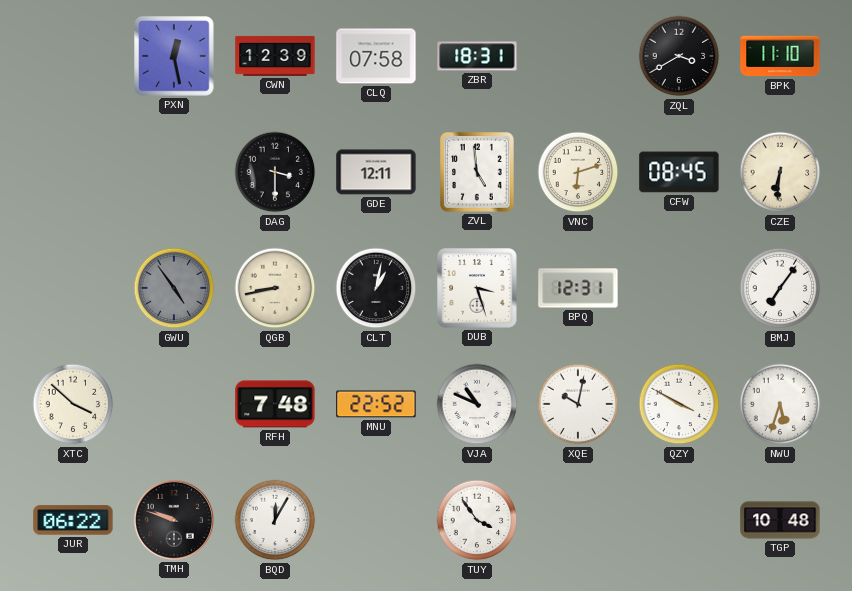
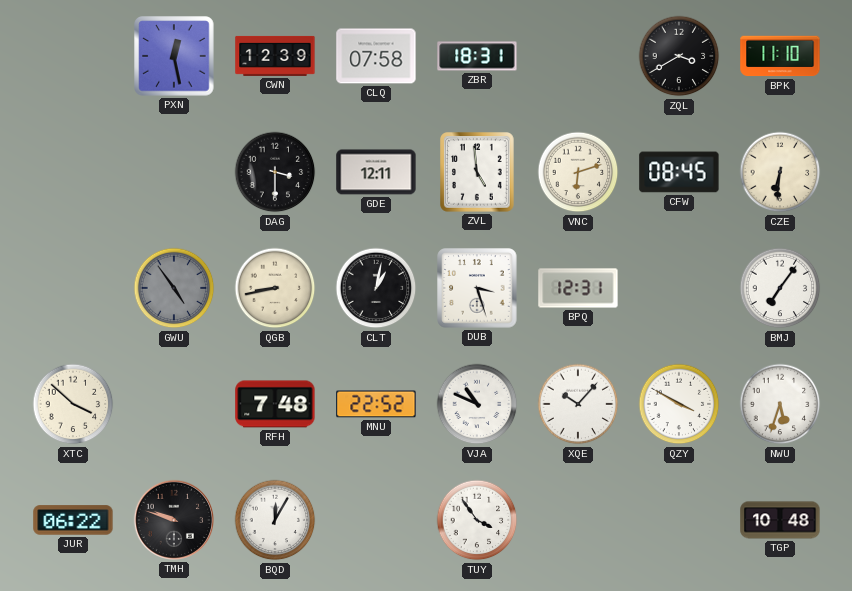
XQE: 10:02 -> 10:07 (578, 404)
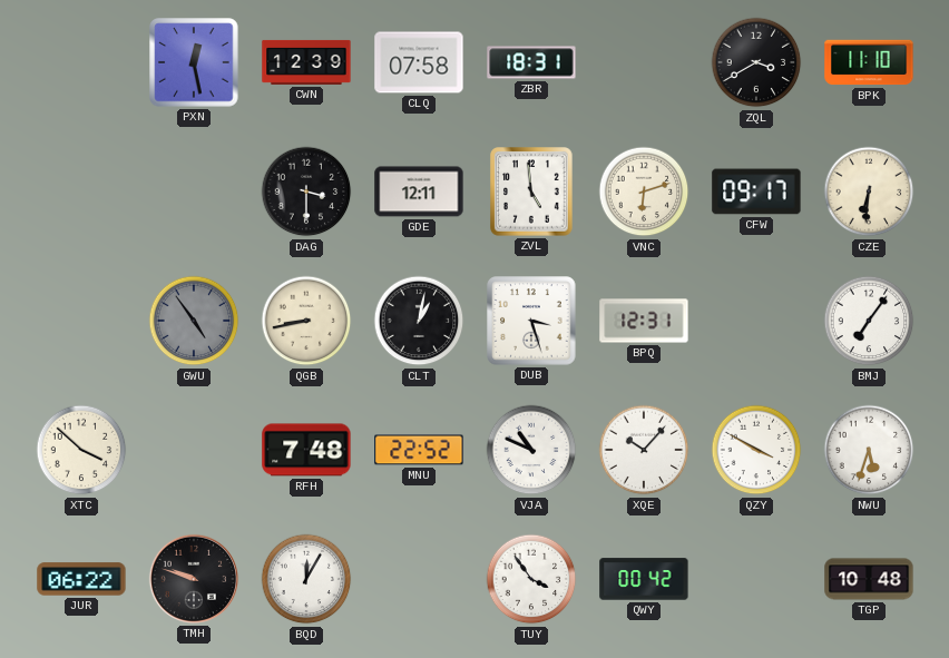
CFW: 08:45 -> 09:17 (756, 191)
QWY: none -> 00:42 (644, 579)
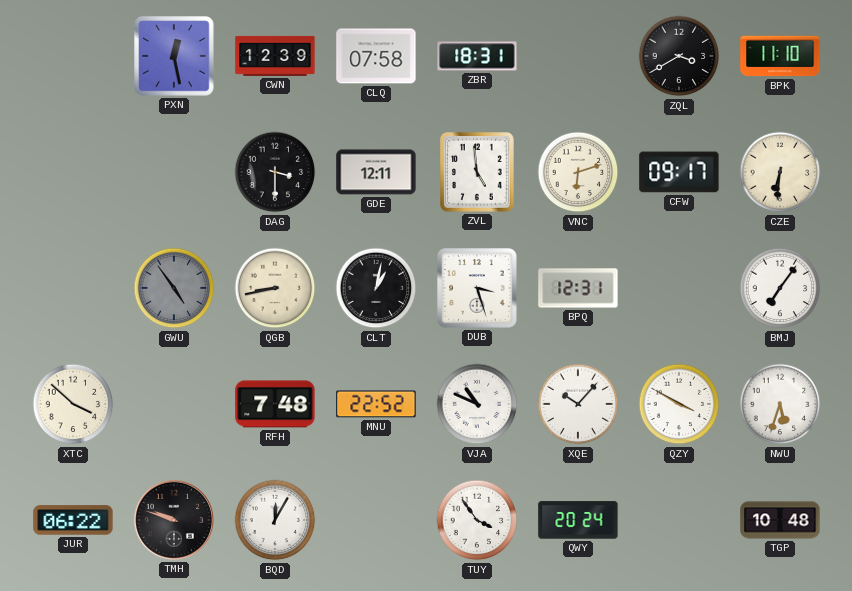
QWY: 00:42 -> 20:24 (578, 520)
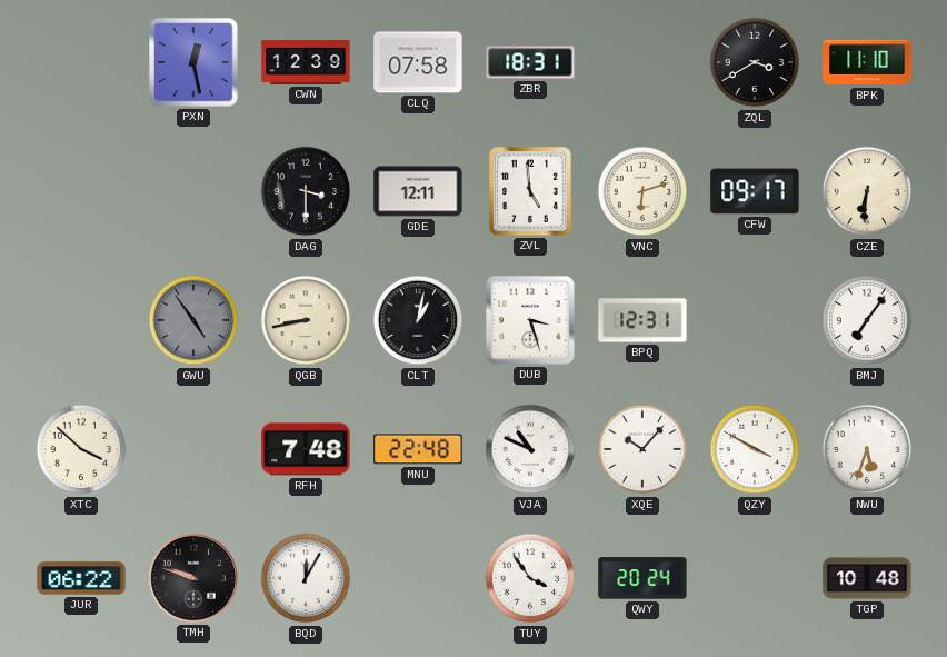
MNU: 22:52 -> 22:48 (418, 449)
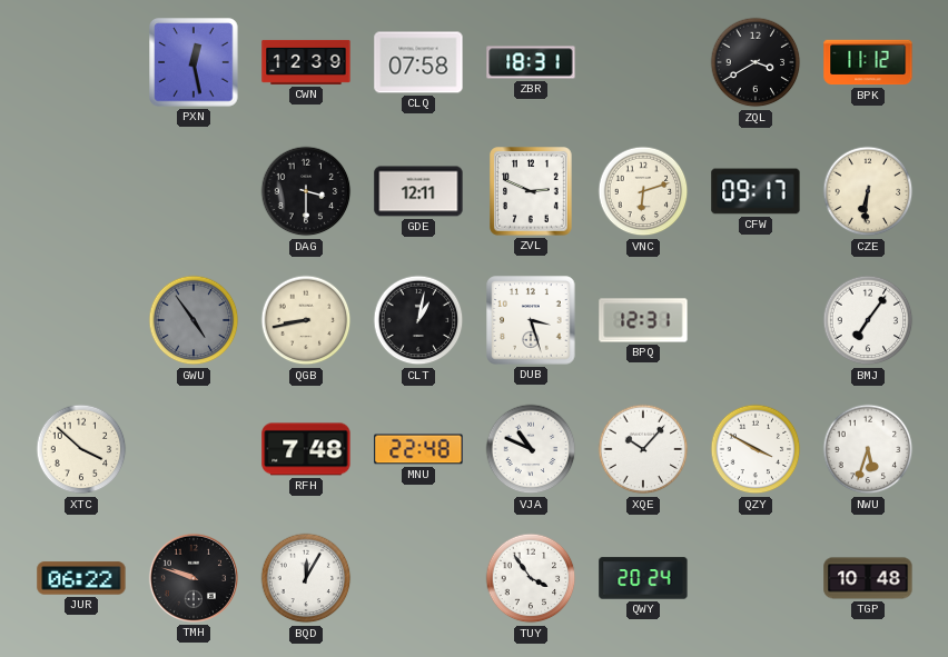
BPK: 11:10 -> 11:12 (868, 62)
ZVL: 4:59 -> 2:49 (532, 192)
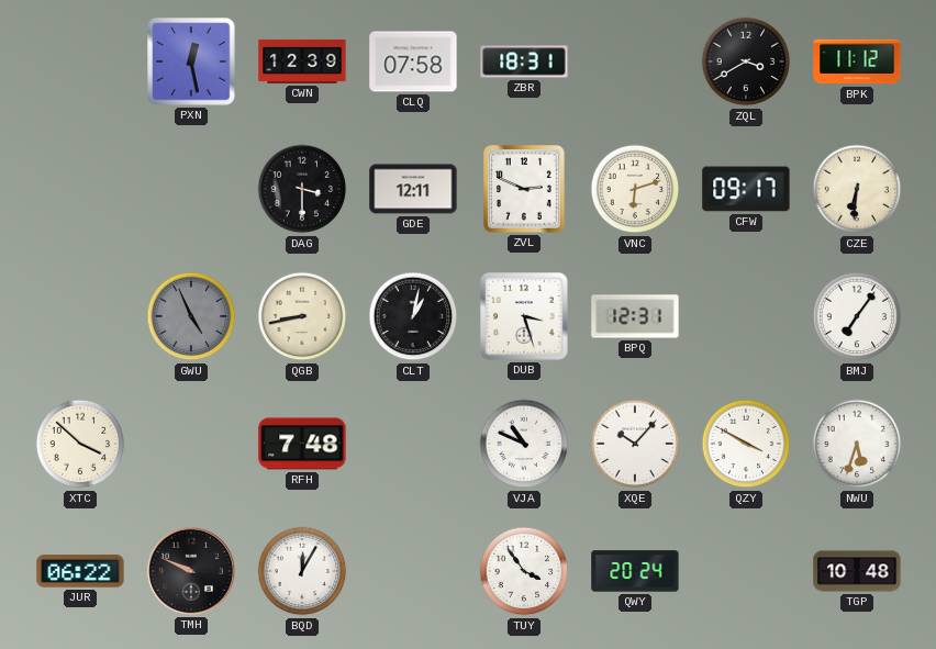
GWU: 4:54 -> 4:56 (191, 316)
MNU: 22:48 -> none (418, 449)
TMH: 9:48 -> 9:49 (191, 571)
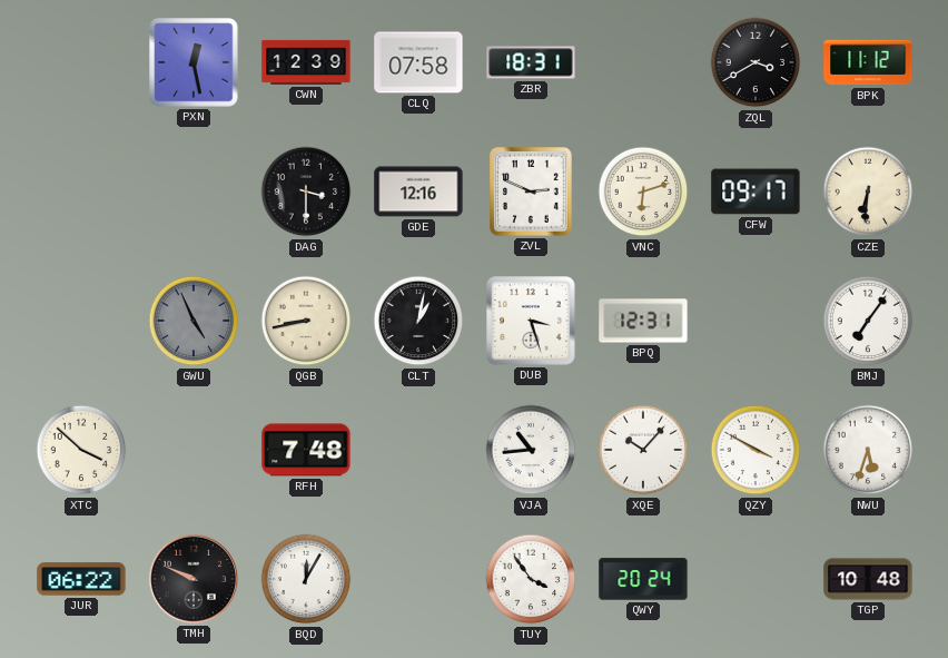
GDE: 12:11 -> 12:16 (418, 191)
VJA: 10:49 -> 10:44 (531, 450)
